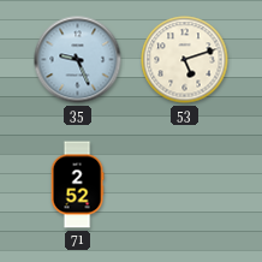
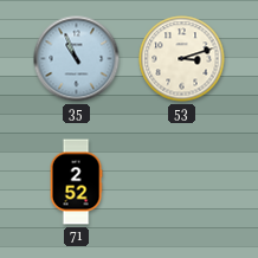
35: 9:26 -> 10:56 (77, 59)
53: 5:12 -> 3:12 (182, 59)
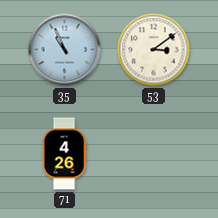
53: 3:12 -> 3:09 (154, 50)
71: 2:52 -> 4:26 (64, 154)
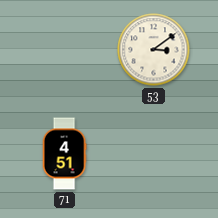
35: 10:56 -> none (65, 50)
71: 4:26 -> 4:51 (64, 154)
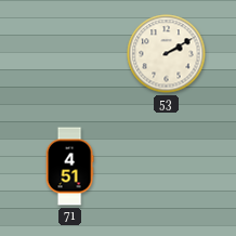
53: 3:09 -> 2:10 (167, 54)
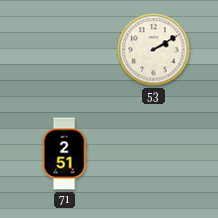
71: 4:51 -> 2:51 (64, 154)
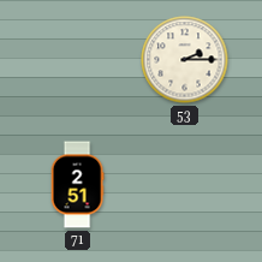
53: 2:10 -> 2:15 (185, 60)
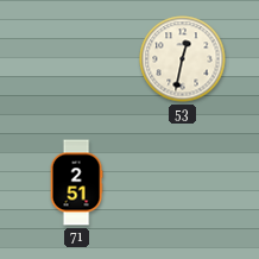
53: 2:15 -> 12:32 (183, 59)
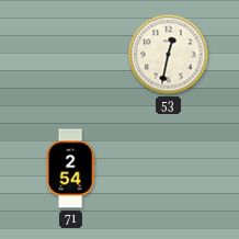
71: 2:51 -> 2:54 (70, 169)
